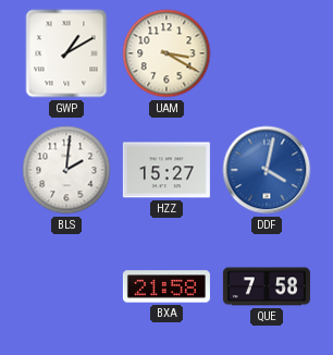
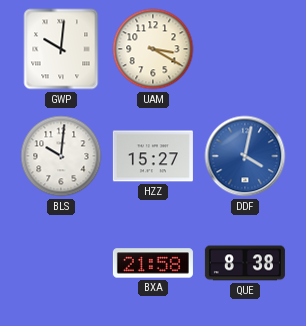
GWP: 1:10 -> 10:01 (61, 49)
BLS: 2:01 -> 10:01 (61, 156)
QUE: 7:58 -> 8:38 (245, 263)
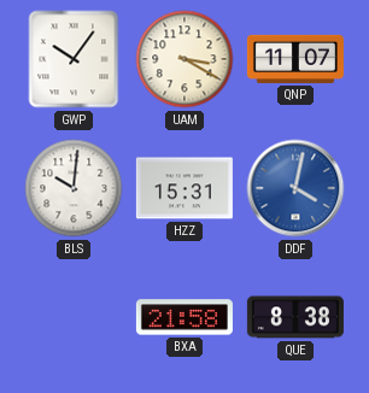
GWP: 10:01 -> 10:06 (74, 59)
QNP: none -> 11:07 (295, 59)
HZZ: 15:27 -> 15:31 (184, 188)
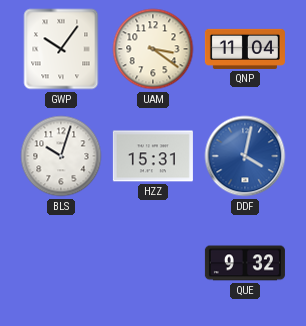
UAM: 3:20 -> 3:21 (153, 49)
QNP: 11:07 -> 11:04 (245, 49)
BLS: 10:01 -> 10:03 (61, 156)
BXA: 21:58 -> none (184, 317)
QUE: 8:38 -> 9:32 (245, 263)
